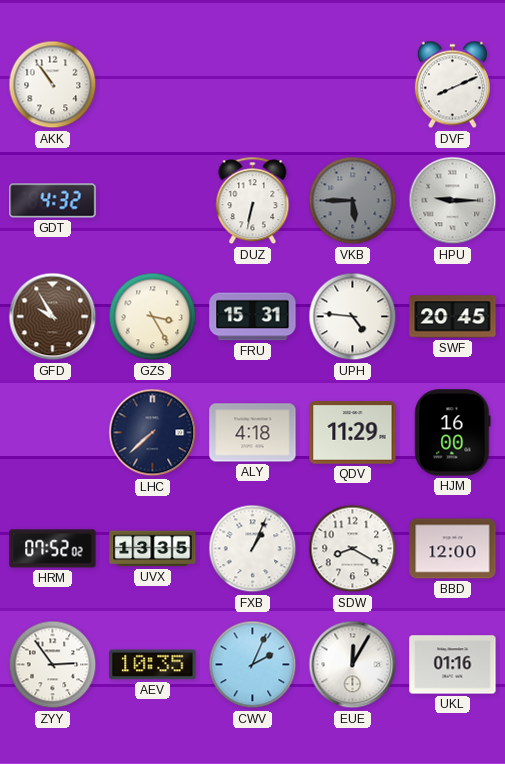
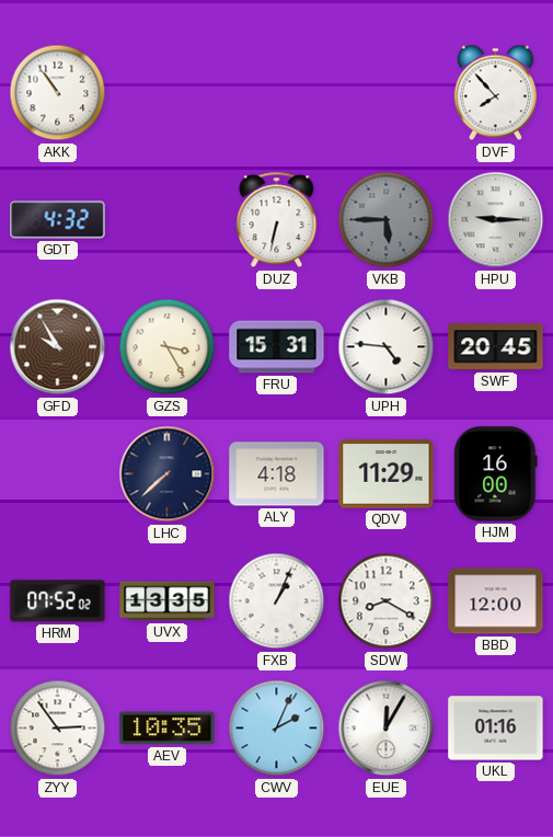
DVF: 8:11 -> 7:53 (495, 93)
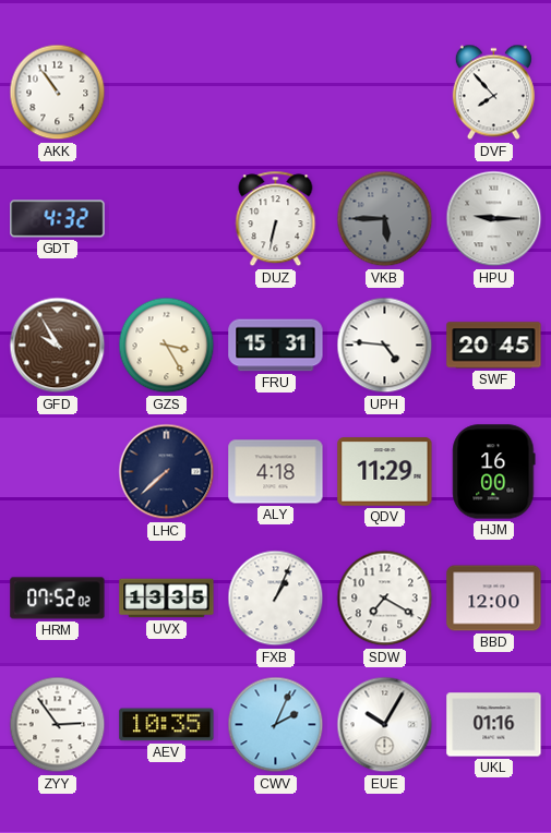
SDW: 8:20 -> 7:20 (385, 599)
EUE: 12:05 -> 10:05 (385, 725)
